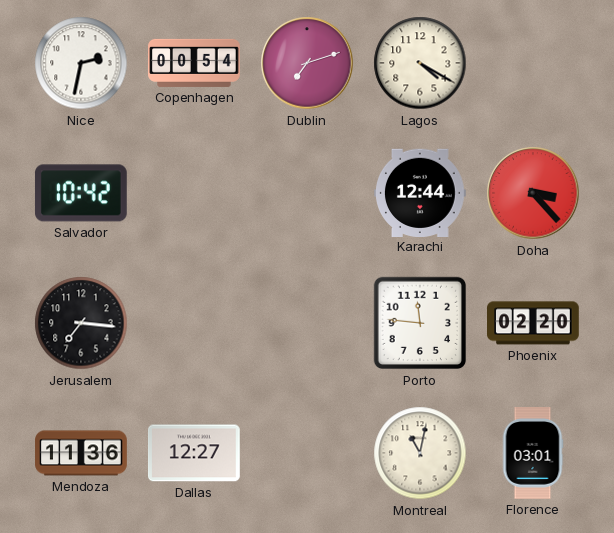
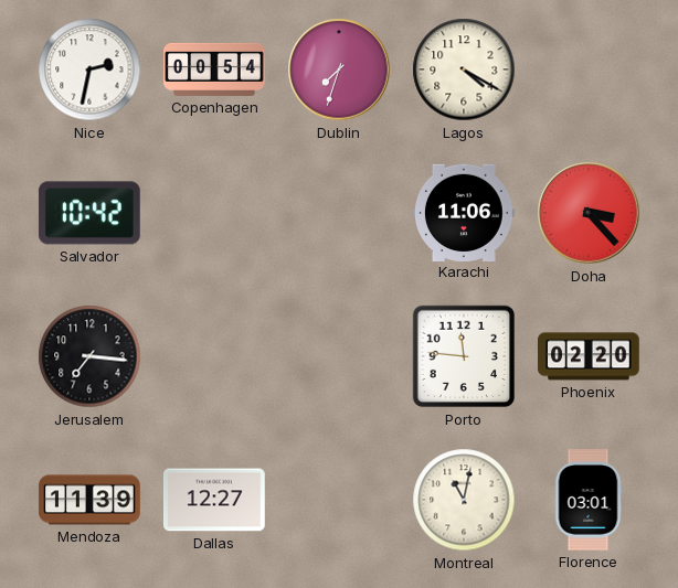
Dublin: 7:12 -> 7:33 (339, 70)
Karachi: 12:44 -> 11:06 (465, 212)
Mendoza: 11:36 -> 11:39 (89, 500)
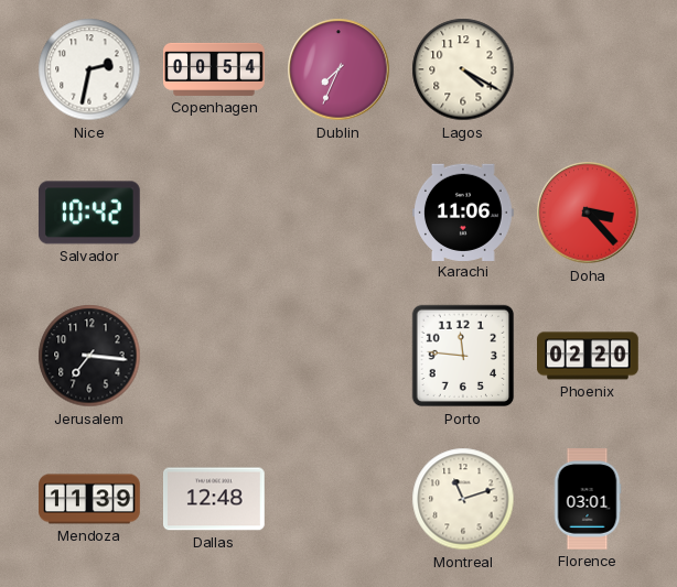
Dublin: 7:33 -> 7:34 (338, 69)
Dallas: 12:27 -> 12:48 (215, 499)
Montreal: 11:02 -> 11:12 (463, 499)
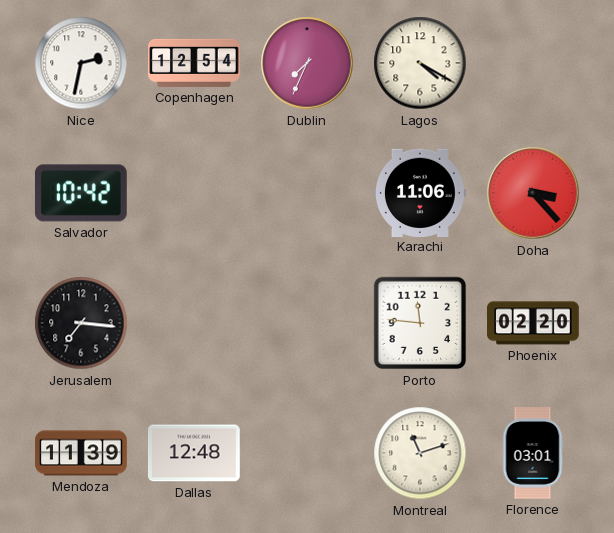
Copenhagen: 00:54 -> 12:54 (194, 63)
